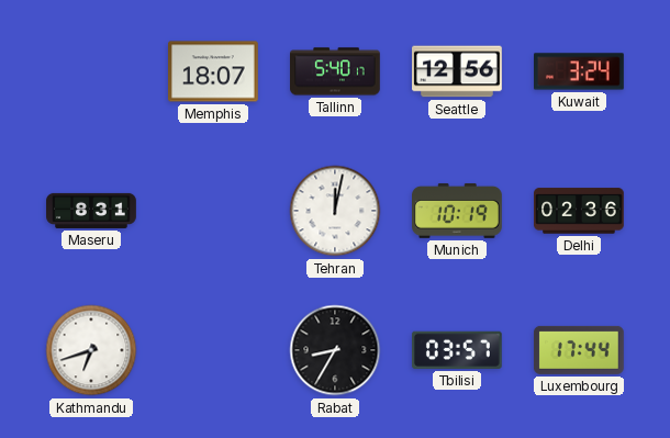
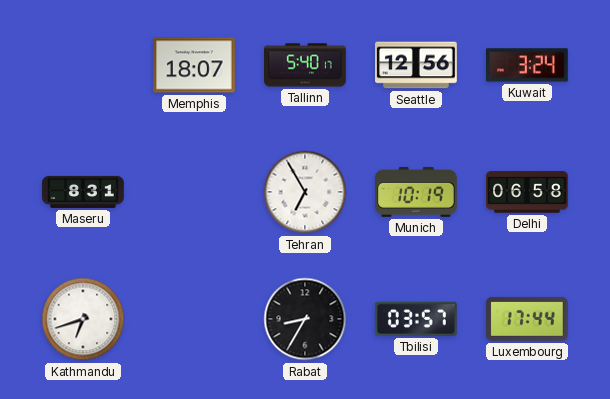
Tehran: 12:02 -> 6:55 (305, 192)
Delhi: 02:36 -> 06:58 (528, 192)
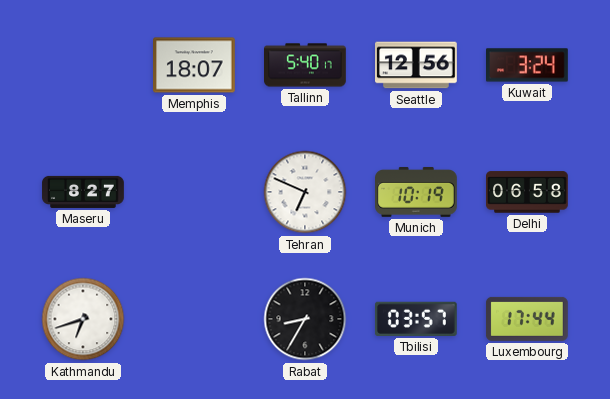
Maseru: 8:31 -> 8:27 (83, 192)
Tehran: 6:55 -> 6:49 (305, 192)
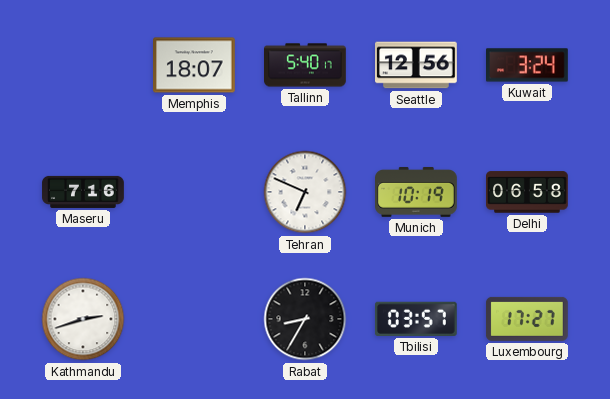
Maseru: 8:27 -> 7:16 (83, 192)
Kathmandu: 6:42 -> 2:42 (83, 319)
Luxembourg: 17:44 -> 17:27 (528, 319)
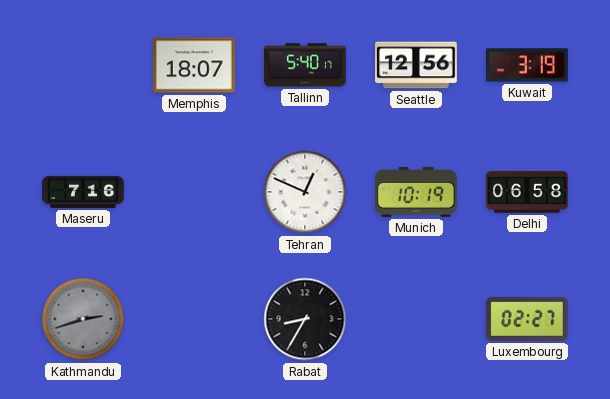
Kuwait: 3:24 -> 3:19 (528, 65)
Tehran: 6:49 -> 12:49 (305, 192)
Kathmandu dial: white -> grey (83, 319)
Tbilisi: 03:57 -> none (416, 319)
Luxembourg: 17:27 -> 02:27 (528, 319)
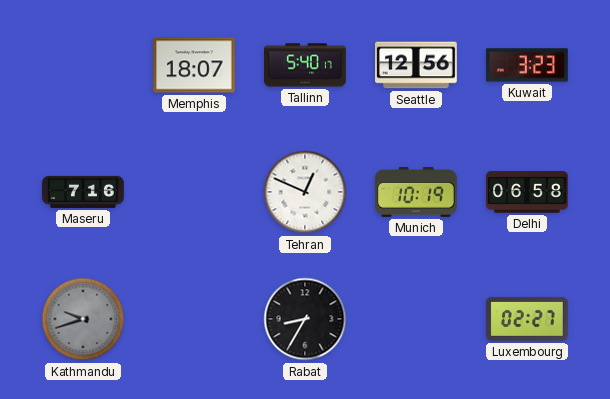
Kuwait: 3:19 -> 3:23 (528, 65)
Kathmandu: 2:42 -> 9:42 (83, 319)
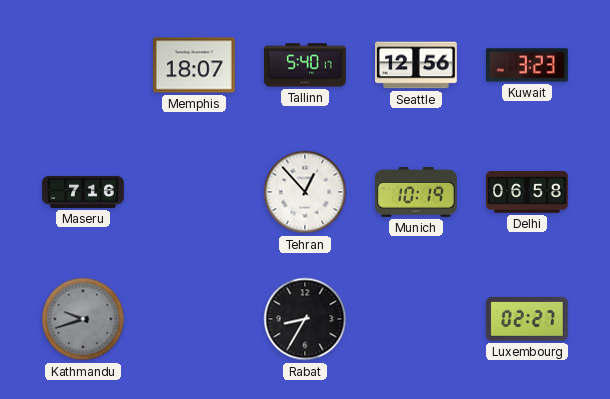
Tehran: 12:49 -> 12:53 (305, 192)
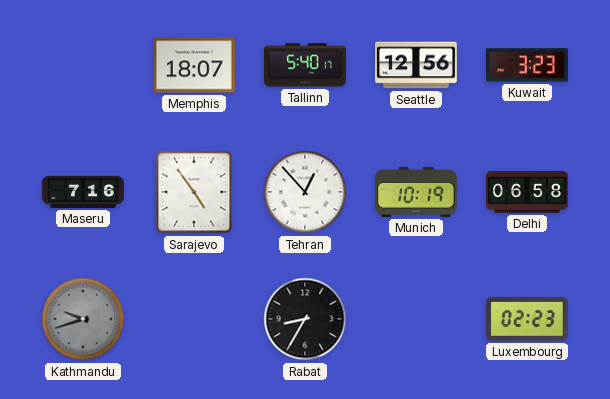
Sarajevo: none -> 4:54 (194, 192)
Luxembourg: 02:27 -> 02:23 (528, 319)
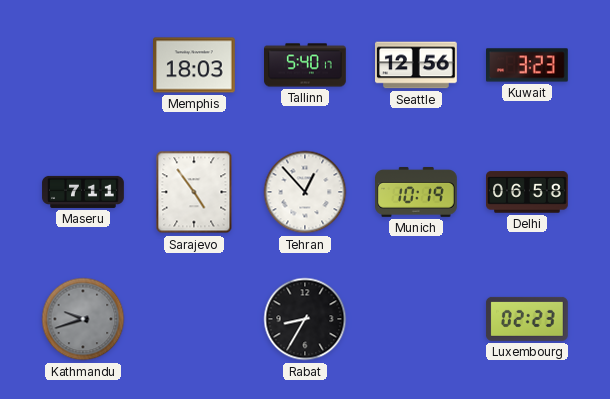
Memphis: 18:07 -> 18:03 (195, 65)
Maseru: 7:16 -> 7:11 (83, 192)
